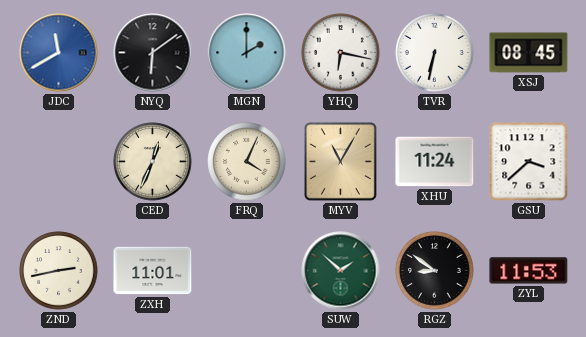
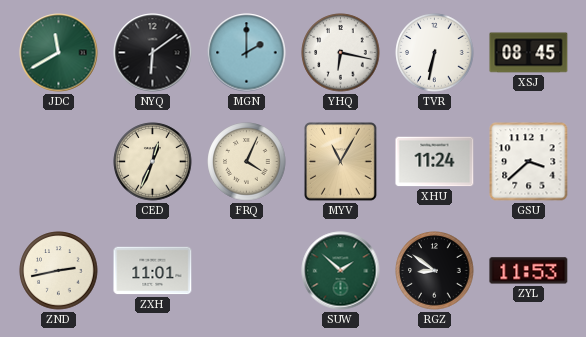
JDC dial: blue -> green (59, 53)
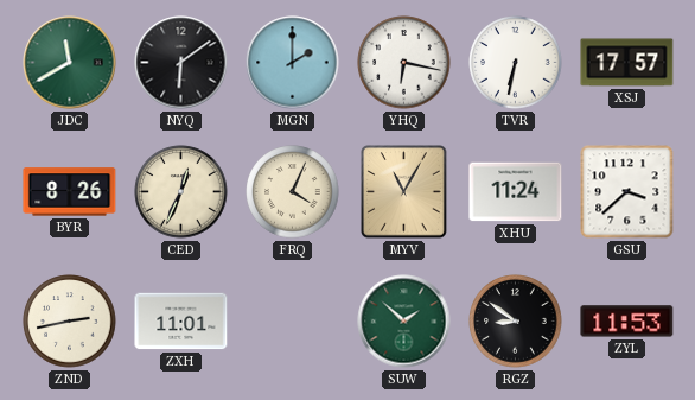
XSJ: 08:45 -> 17:57 (627, 63)
BYR: none -> 8:26 (70, 192)
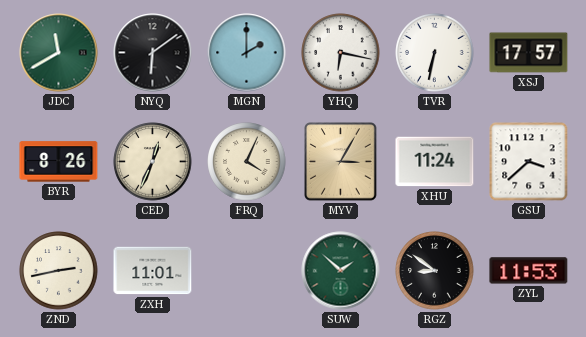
MYV: 11:05 -> 3:05 (341, 162)
